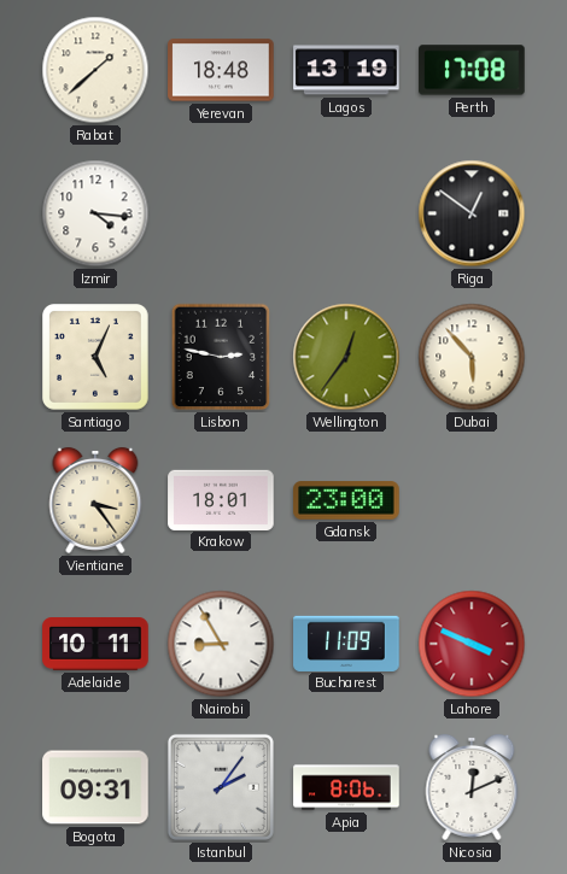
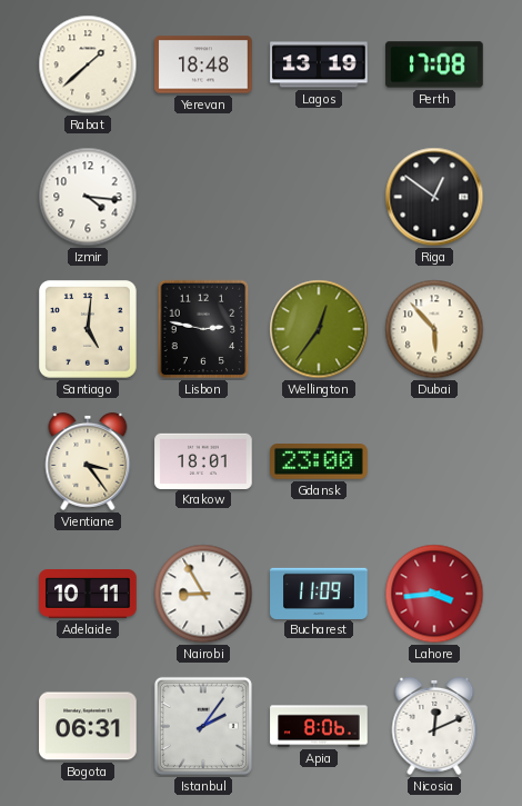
Santiago: 5:04 -> 5:01 (89, 330)
Lahore: 3:49 -> 3:44 (434, 594)
Bogota: 09:31 -> 06:31 (88, 726)
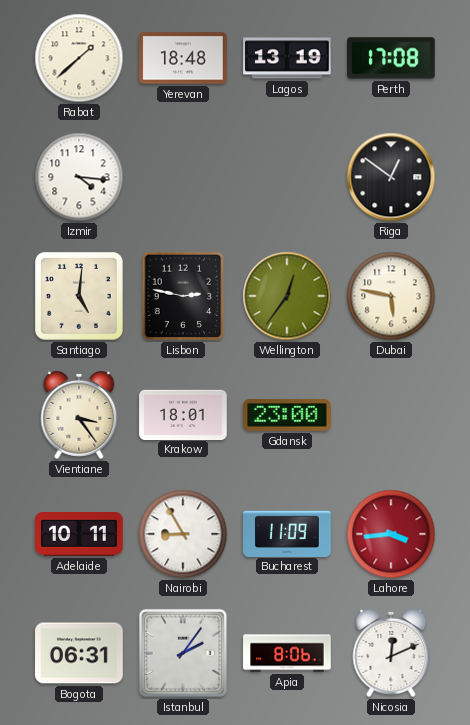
Dubai: 5:53 -> 5:47 (391, 296)
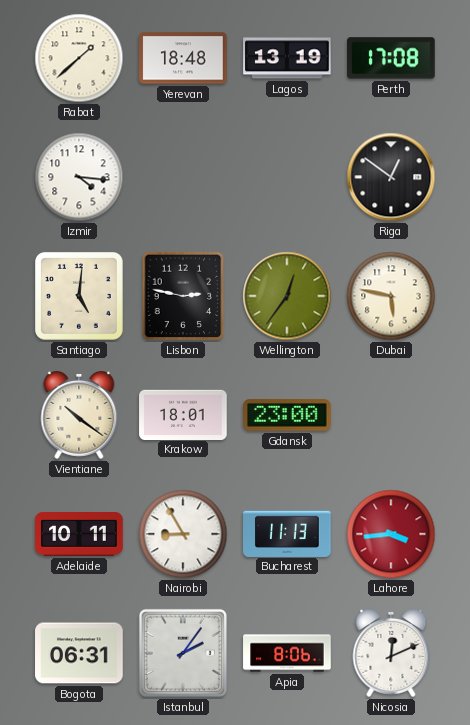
Vientiane: 3:24 -> 10:21 (79, 415)
Bucharest: 11:09 -> 11:13 (287, 533)
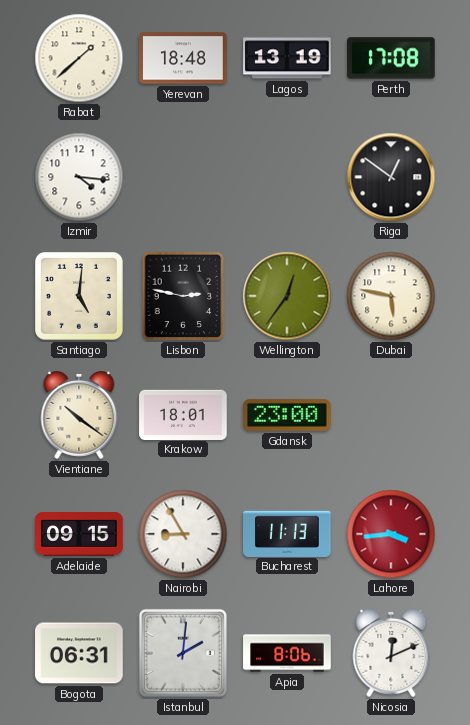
Adelaide: 10:11 -> 09:15 (79, 535)
Istanbul: 2:06 -> 2:01 (183, 653)
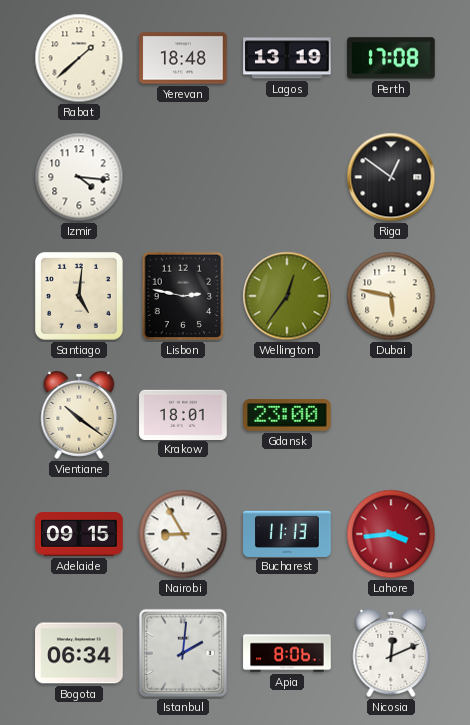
Bogota: 06:31 -> 06:34 (79, 653)
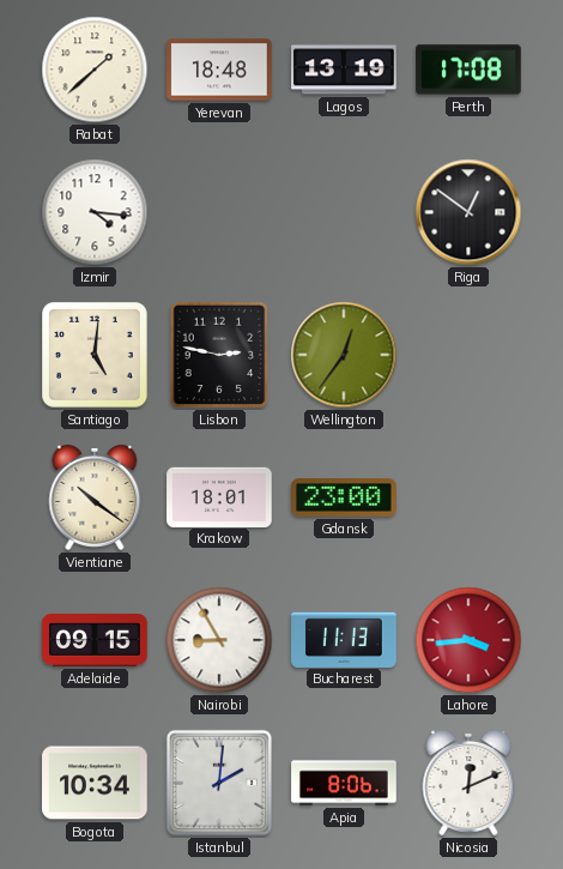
Dubai: 5:47 -> none (391, 296)
Bogota: 06:34 -> 10:34 (95, 783)
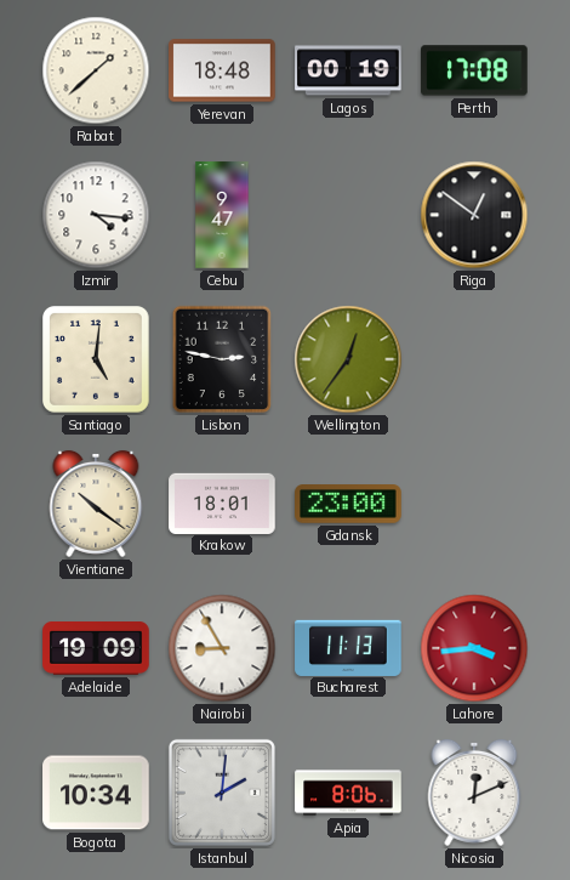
Lagos: 13:19 -> 00:19 (348, 70)
Cebu: none -> 9:47 (222, 215)
Adelaide: 09:15 -> 19:09 (96, 649)
